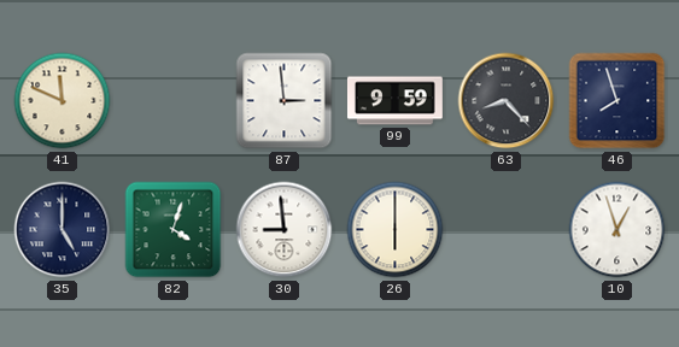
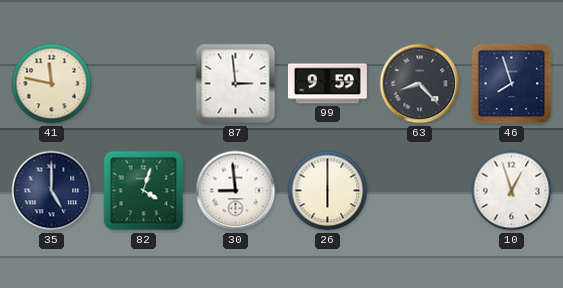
41: 11:49 -> 11:47 (52, 84)
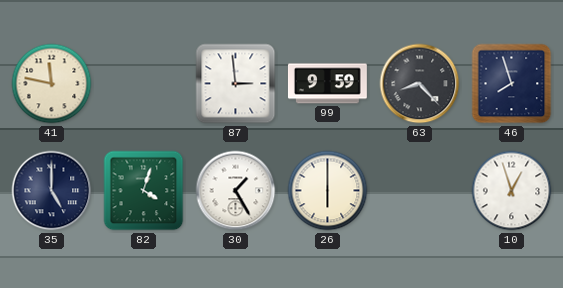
30: 8:59 -> 1:25 (236, 191)
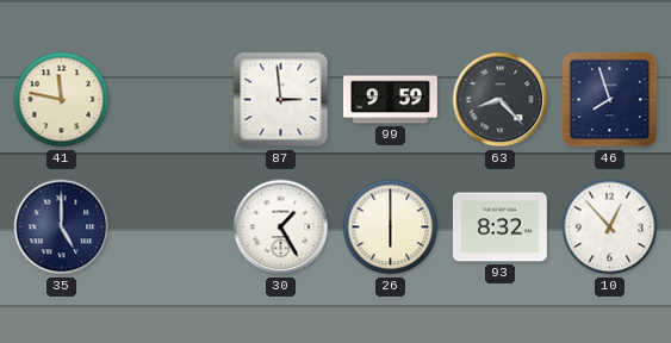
82: 4:03 -> none (144, 191)
93: none -> 8:32 (499, 227)
10: 12:57 -> 12:53 (610, 227)
